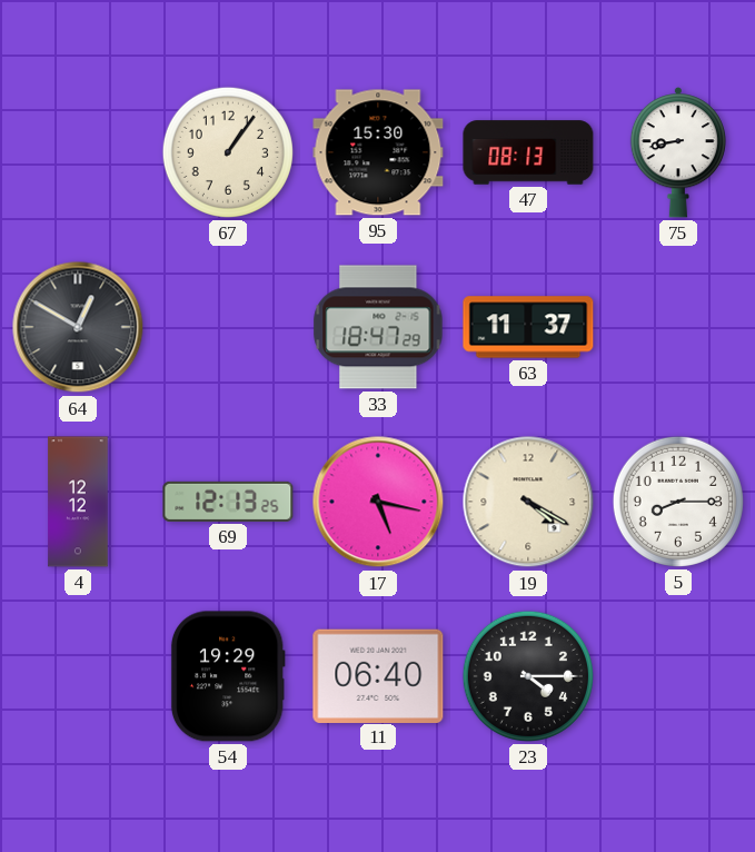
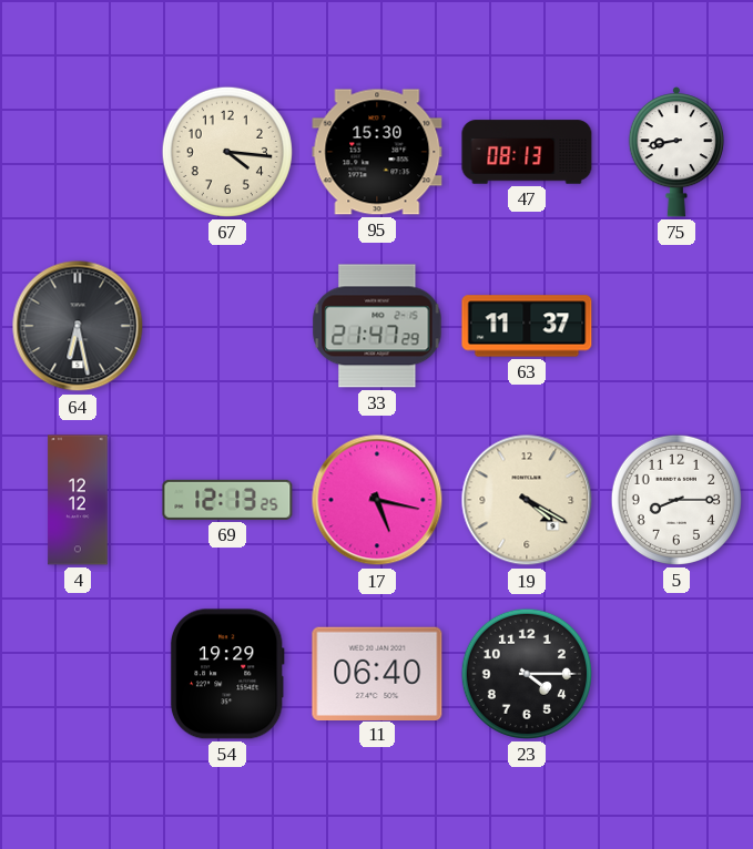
67: 1:06 -> 4:16 (227, 152)
64: 12:50 -> 6:28 (78, 326)
33: 18:47 -> 21:47 (377, 326)
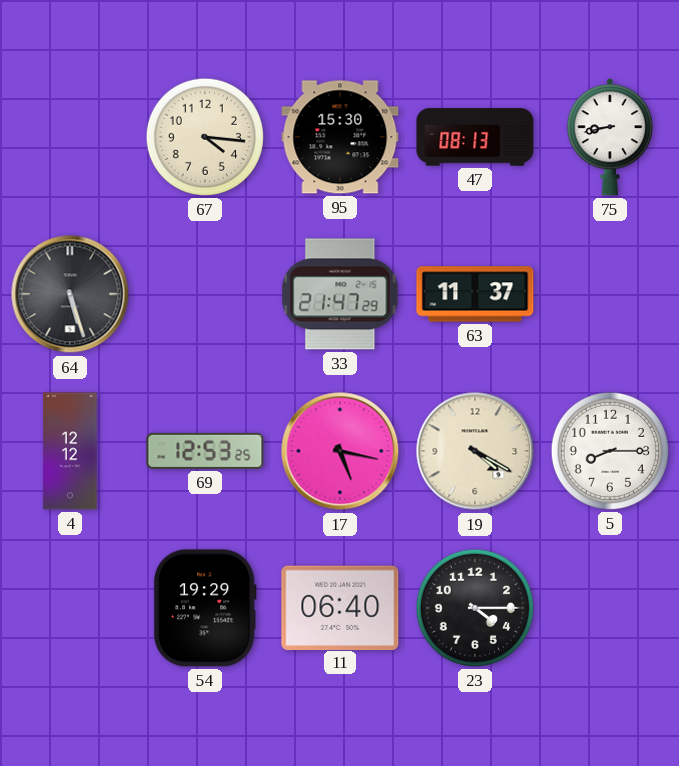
64: 6:28 -> 5:27 (70, 294)
69: 12:13 -> 12:53 (205, 451)
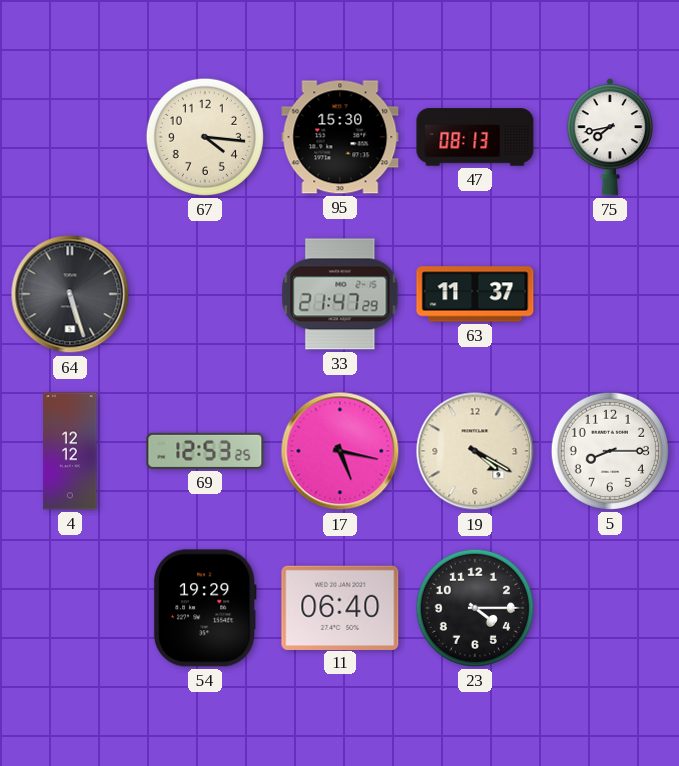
75: 8:43 -> 7:43 (609, 137)
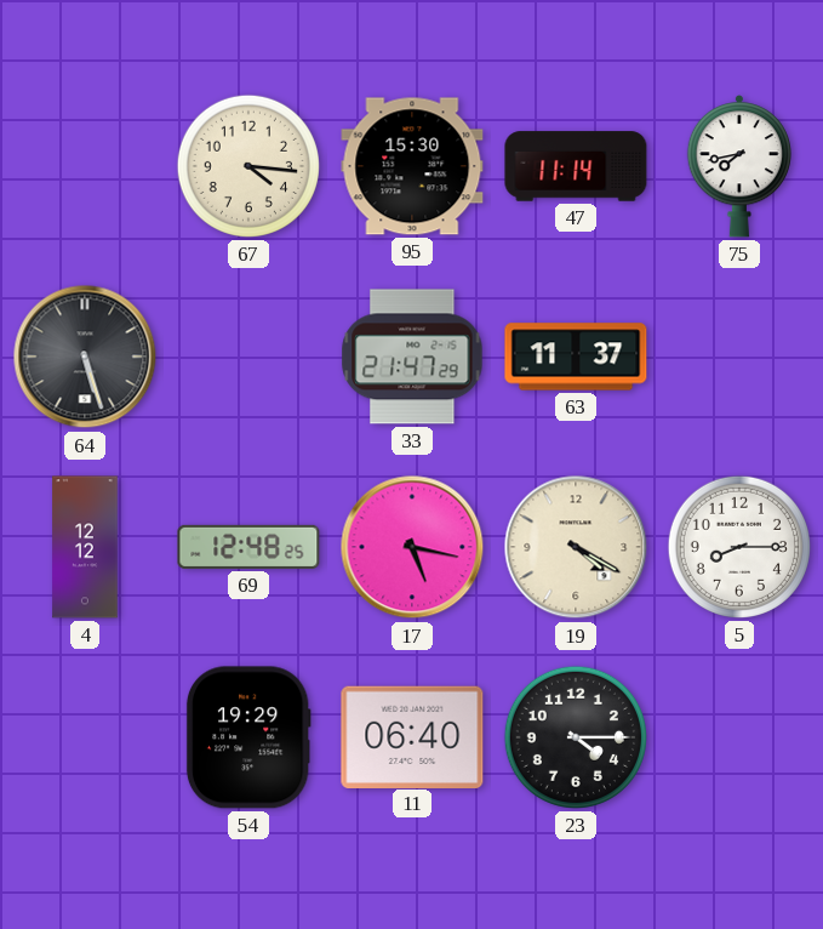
47: 08:13 -> 11:14 (576, 166)
69: 12:53 -> 12:48 (248, 547)
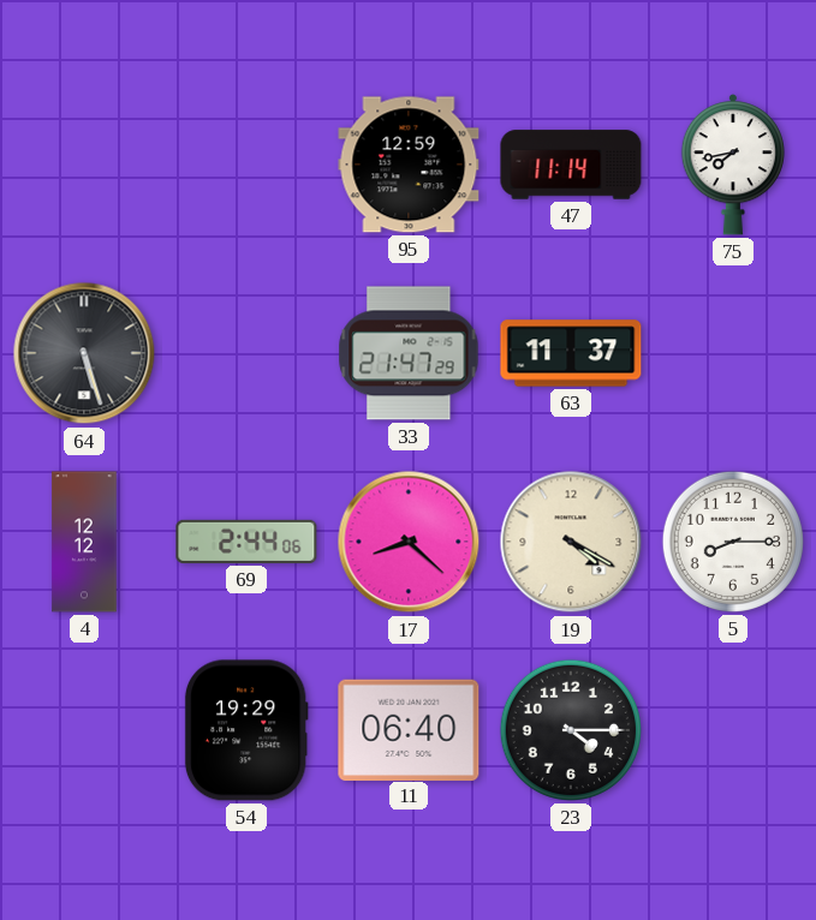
67: 4:16 -> none (248, 166)
95: 15:30 -> 12:59 (409, 165)
69: 12:48 -> 2:44 (246, 542)
17: 5:17 -> 8:22 (409, 542)
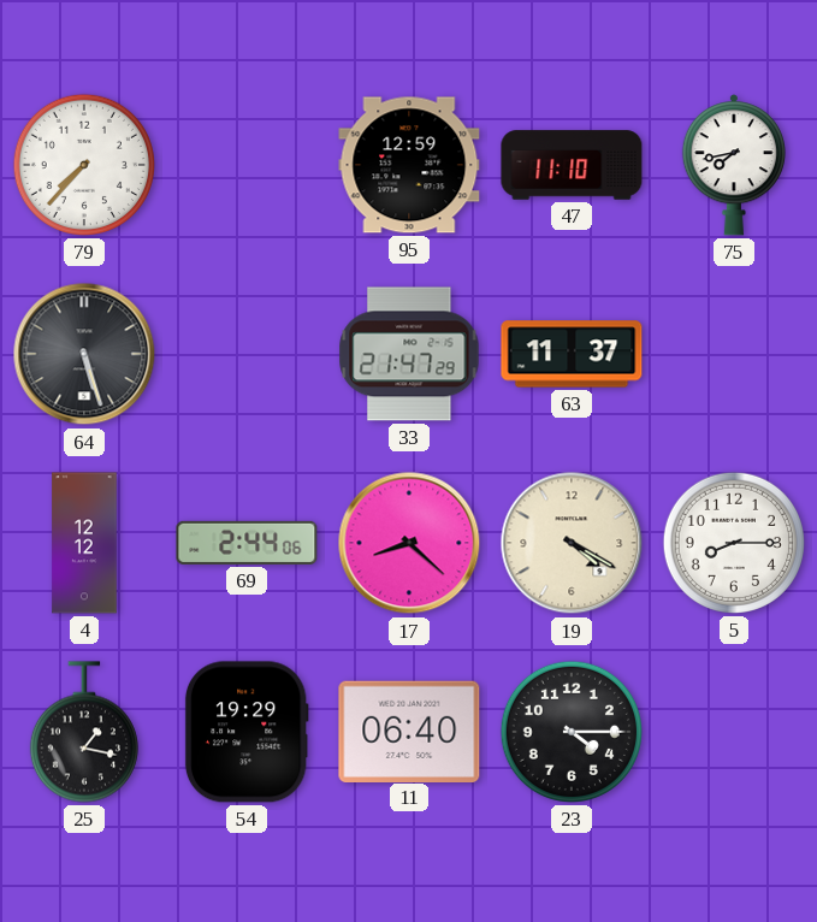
79: none -> 7:37 (84, 165)
47: 11:14 -> 11:10 (572, 165)
25: none -> 1:17 (84, 732)
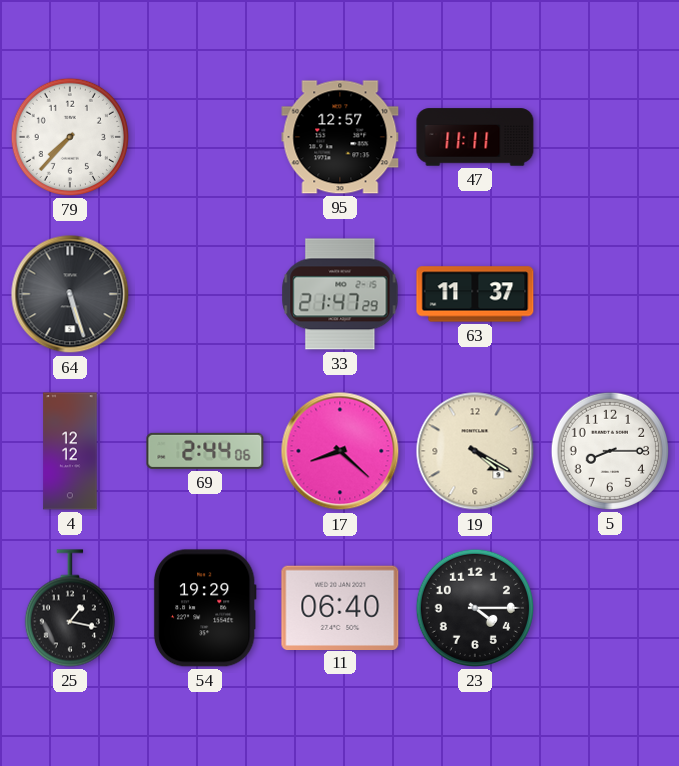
95: 12:59 -> 12:57 (340, 137)
47: 11:10 -> 11:11 (475, 137)
75: 7:43 -> none (733, 165)
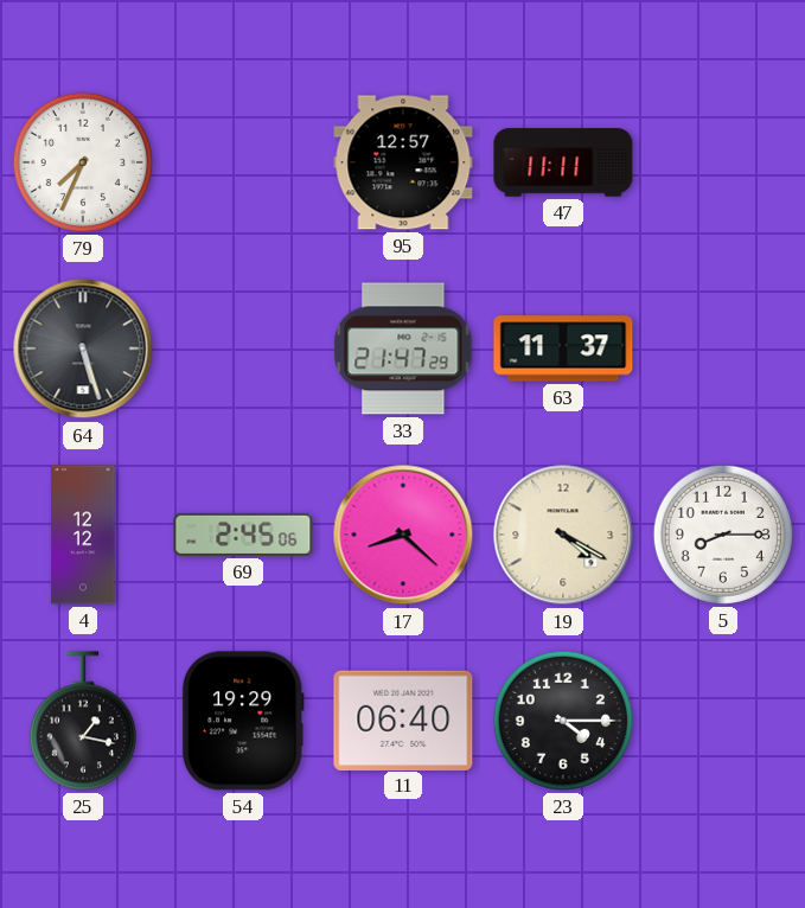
79: 7:37 -> 7:34 (83, 162)
69: 2:44 -> 2:45 (243, 535)
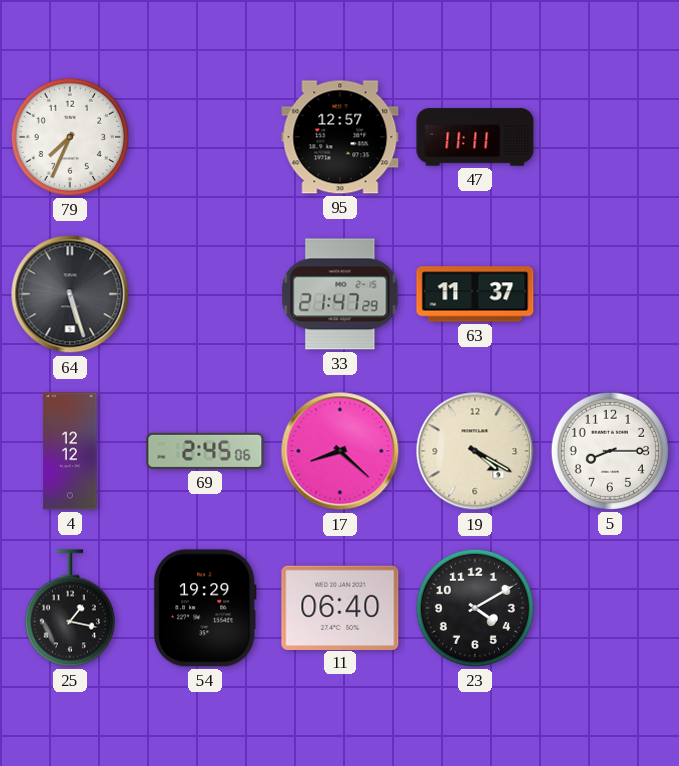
23: 4:15 -> 4:10 (475, 608)
